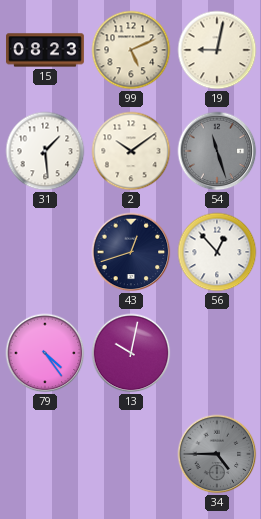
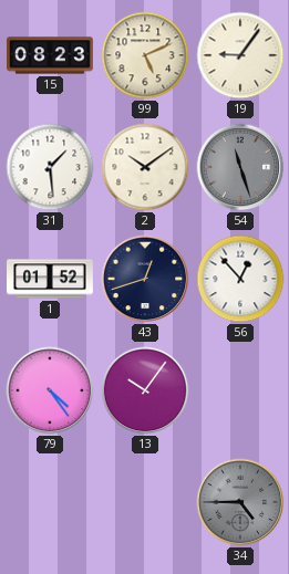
19: 9:02 -> 9:06 (240, 55)
1: none -> 01:52 (51, 279)
13: 10:02 -> 10:06 (145, 390)
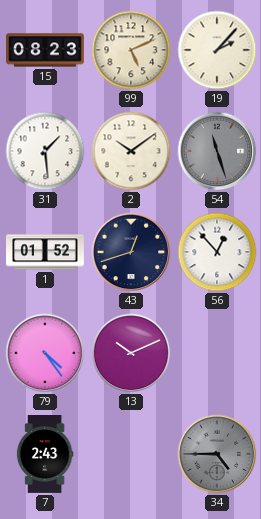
19: 9:06 -> 2:07 (217, 50)
13: 10:06 -> 10:11 (131, 353)
7: none -> 2:43 (45, 455)
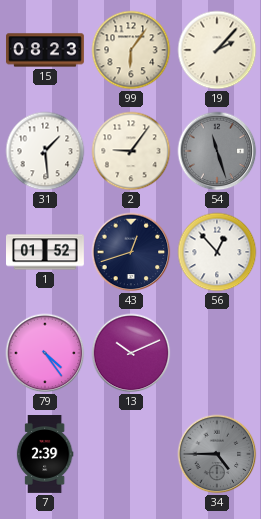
99: 5:11 -> 6:06 (131, 50)
2: 10:09 -> 9:06 (131, 151)
7: 2:43 -> 2:39 (45, 455)
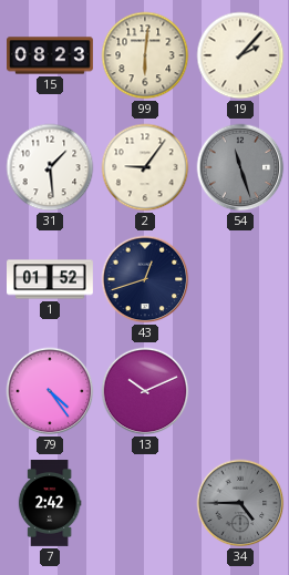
99: 6:06 -> 6:01 (145, 55)
56: 12:53 -> none (217, 252)
7: 2:39 -> 2:42 (50, 504)
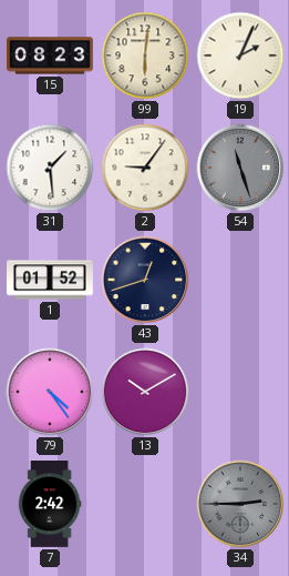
19: 2:07 -> 2:04 (240, 55)
13: 10:11 -> 10:10 (145, 392)
34: 4:45 -> 2:45 (240, 504)
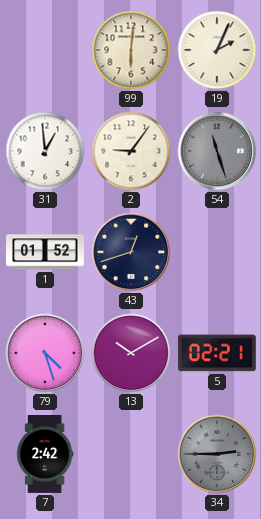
15: 08:23 -> none (51, 55)
31: 1:29 -> 12:59 (45, 151)
79: 4:24 -> 4:27 (45, 353)
5: none -> 02:21 (217, 353)
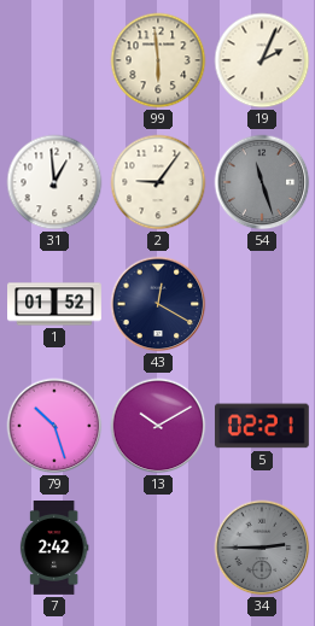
99: 6:01 -> 5:59 (158, 60)
43: 12:42 -> 12:20 (158, 304)
79: 4:27 -> 10:27 (54, 426)
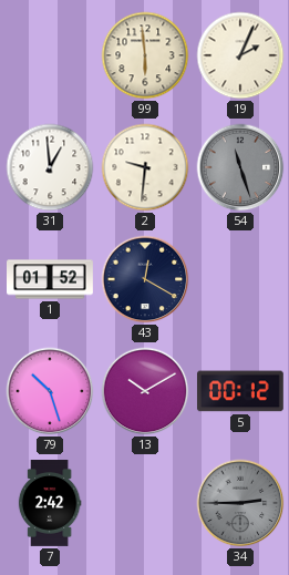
2: 9:06 -> 9:31 (145, 167)
5: 02:21 -> 00:12 (240, 391)
